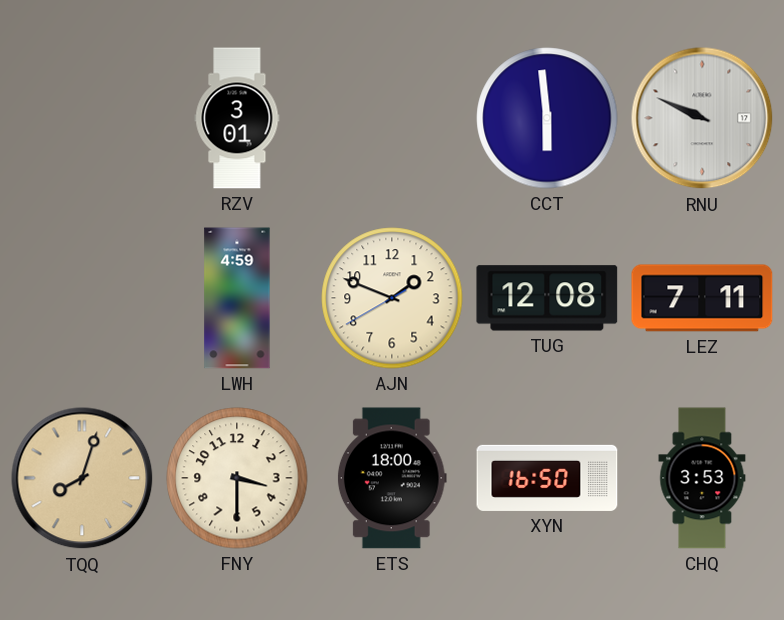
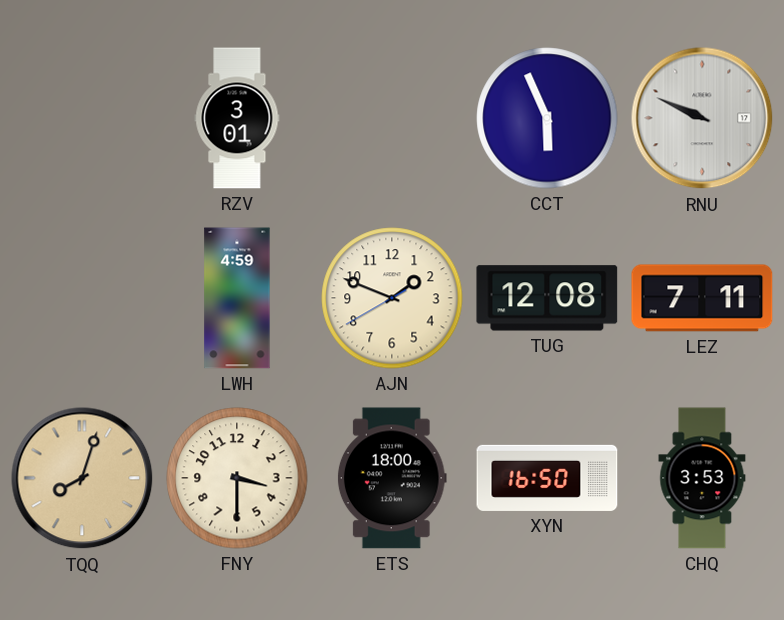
CCT: 5:59 -> 5:56 (547, 118)
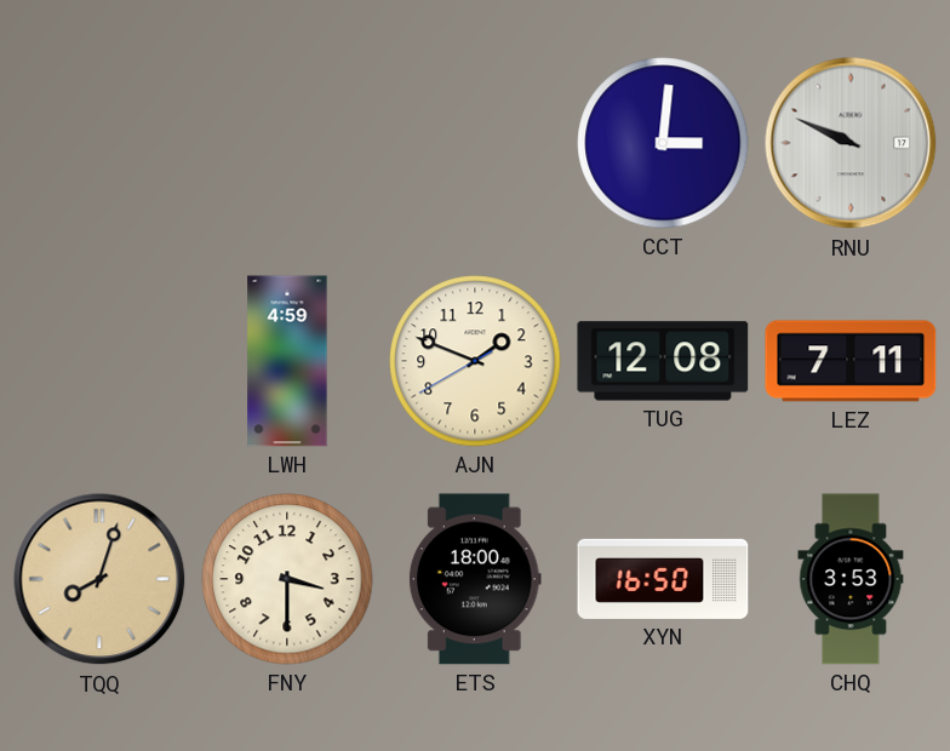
RZV: 3:01 -> none (237, 118)
CCT: 5:56 -> 3:01 (663, 143)
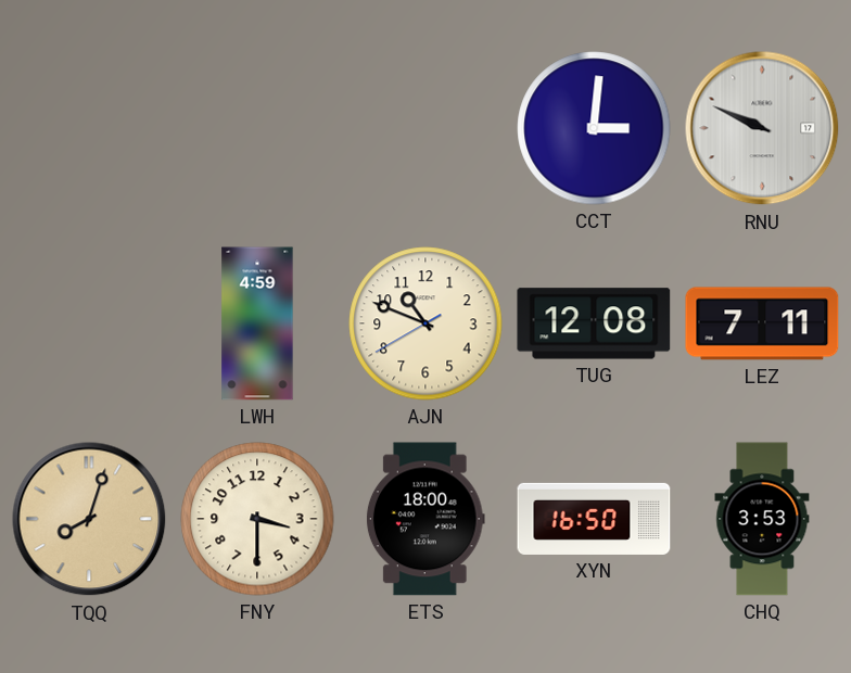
AJN: 1:48 -> 10:48 (426, 323)
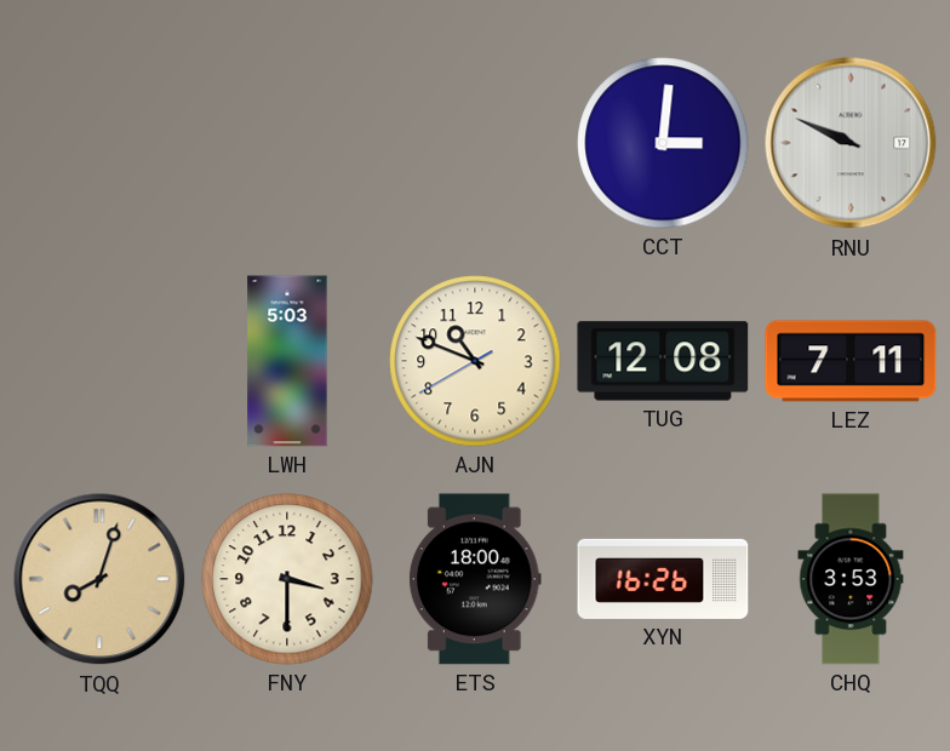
LWH: 4:59 -> 5:03 (287, 361)
XYN: 16:50 -> 16:26 (663, 579)
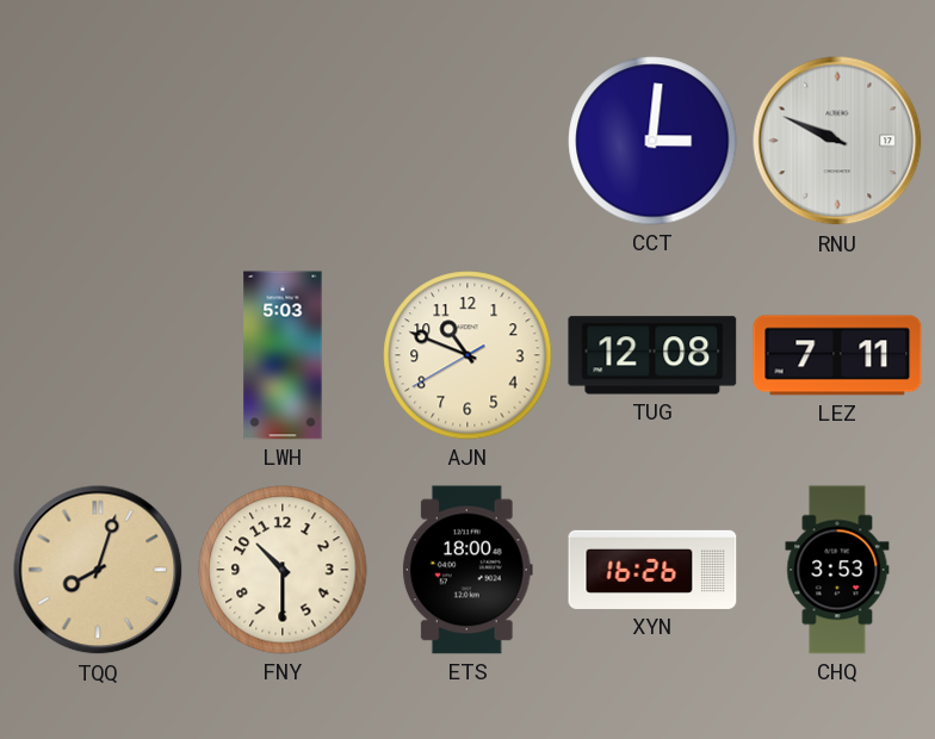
FNY: 3:30 -> 10:30 (283, 570)
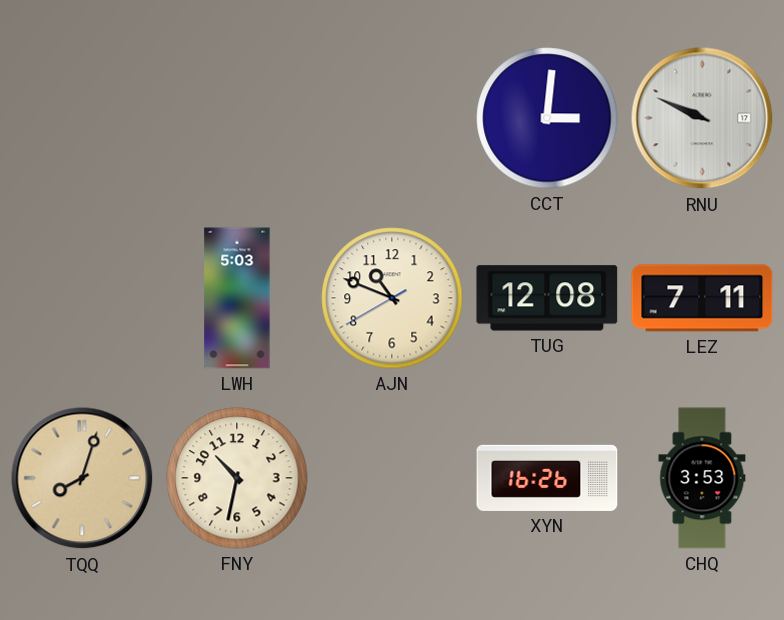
FNY: 10:30 -> 10:32 (237, 478)
ETS: 18:00 -> none (467, 570)
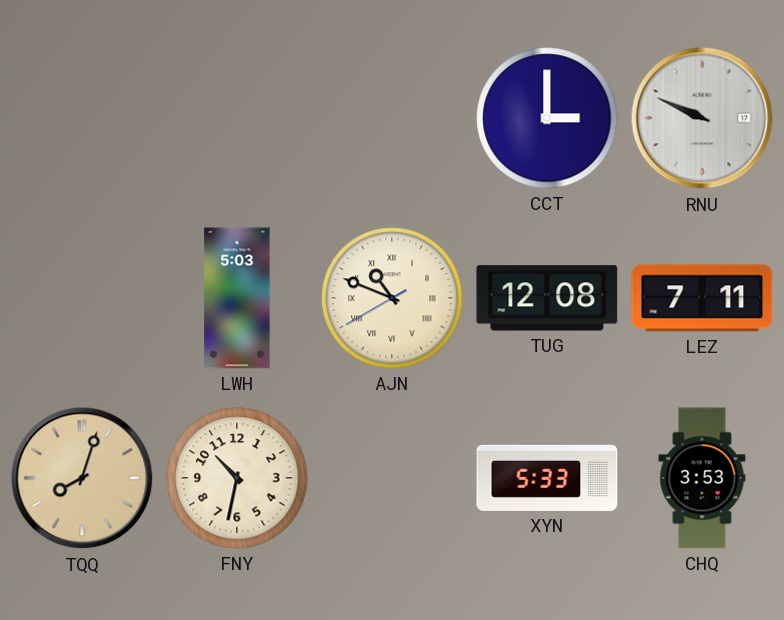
CCT: 3:01 -> 3:00 (547, 118)
AJN numerals: Arabic -> Roman (392, 298)
XYN: 16:26 -> 5:33 (547, 478)
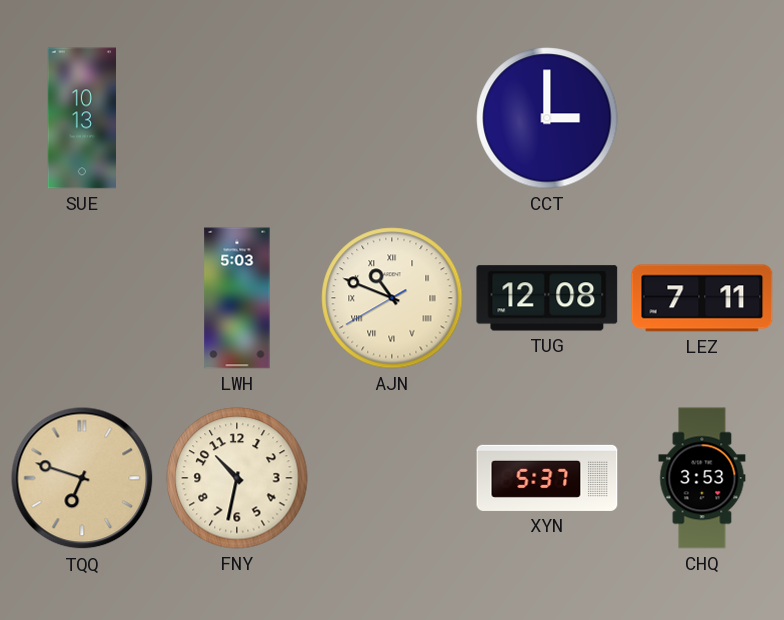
SUE: none -> 10:13 (81, 118)
RNU: 9:49 -> none (702, 118)
TQQ: 8:03 -> 6:48 (82, 478)
XYN: 5:33 -> 5:37 (547, 478)
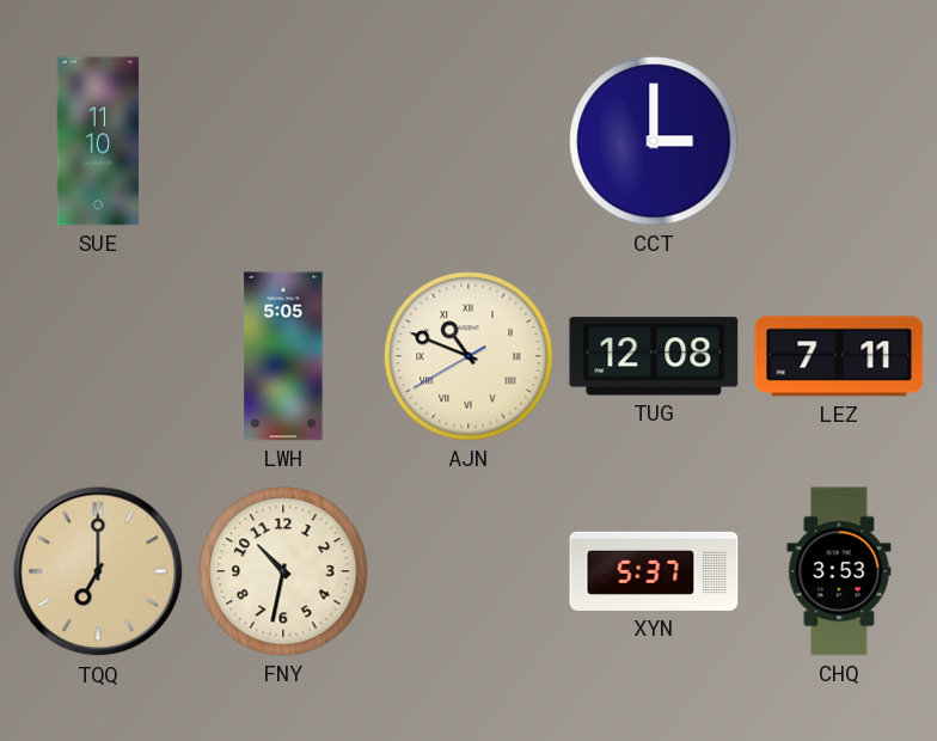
SUE: 10:13 -> 11:10 (97, 141)
LWH: 5:03 -> 5:05 (283, 356)
TQQ: 6:48 -> 7:00 (98, 571)
